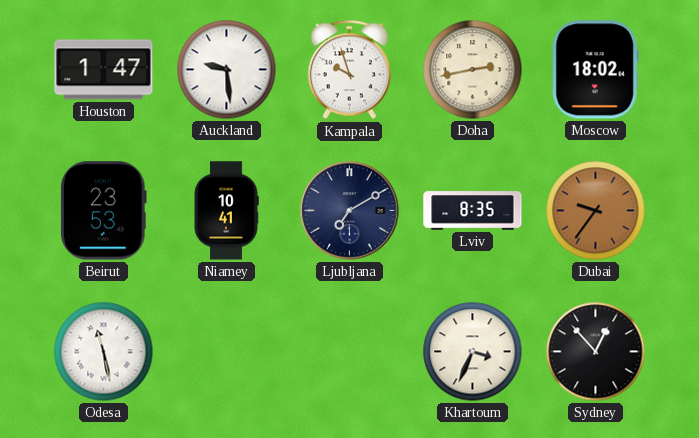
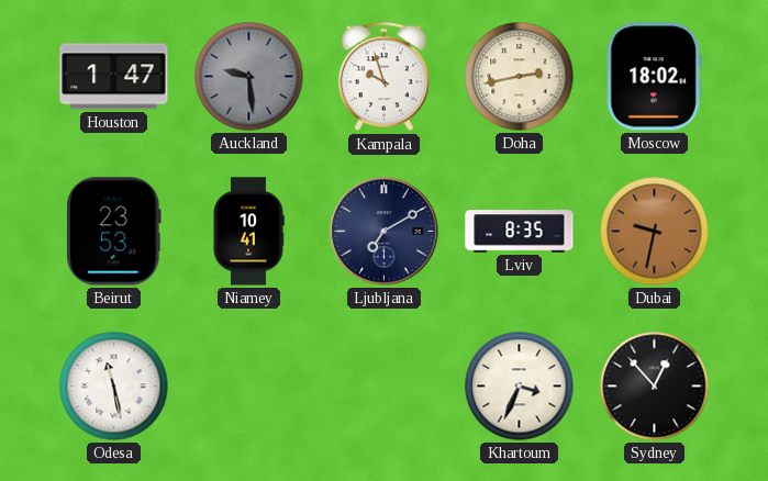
Auckland dial: white -> grey (249, 77)
Dubai: 9:36 -> 9:32 (655, 232)
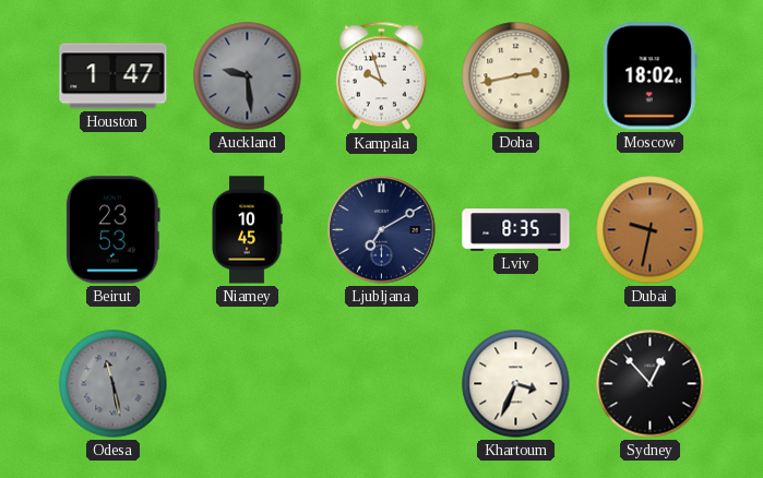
Niamey: 10:41 -> 10:45 (247, 230)
Odesa dial: white -> grey (114, 384)
